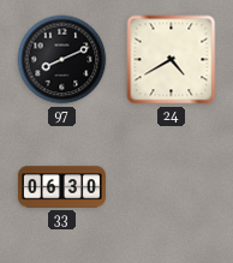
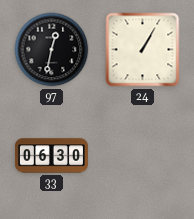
97: 8:11 -> 12:32 (52, 50)
24: 4:40 -> 1:05 (143, 50)
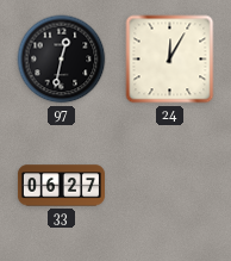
24: 1:05 -> 12:05 (170, 60)
33: 06:30 -> 06:27 (61, 186)
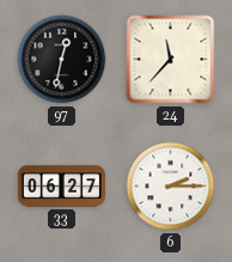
24: 12:05 -> 11:37 (171, 60)
6: none -> 2:15 (171, 187)
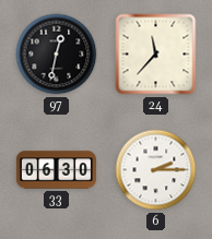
33: 06:27 -> 06:30 (56, 170)
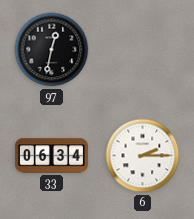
24: 11:37 -> none (156, 55)
33: 06:30 -> 06:34 (51, 156)
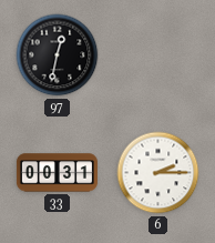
33: 06:34 -> 00:31 (57, 173)
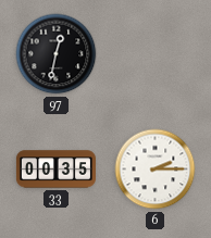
33: 00:31 -> 00:35 (55, 170)
